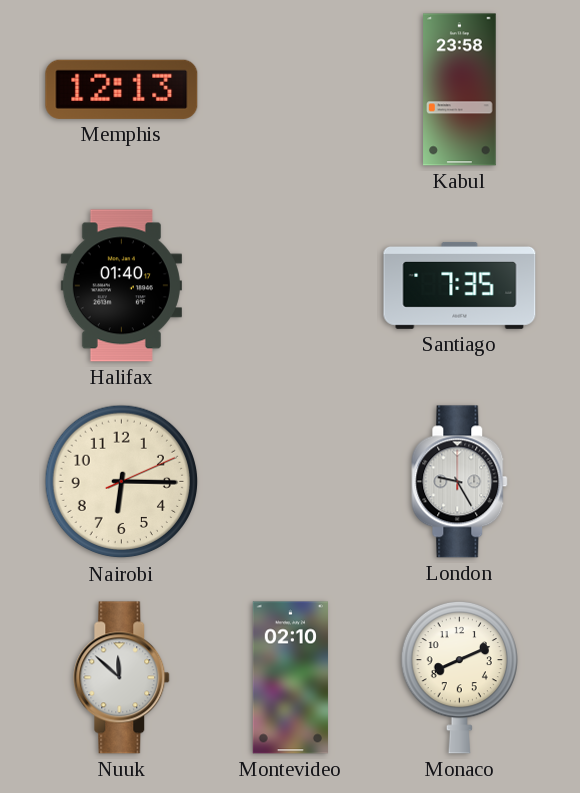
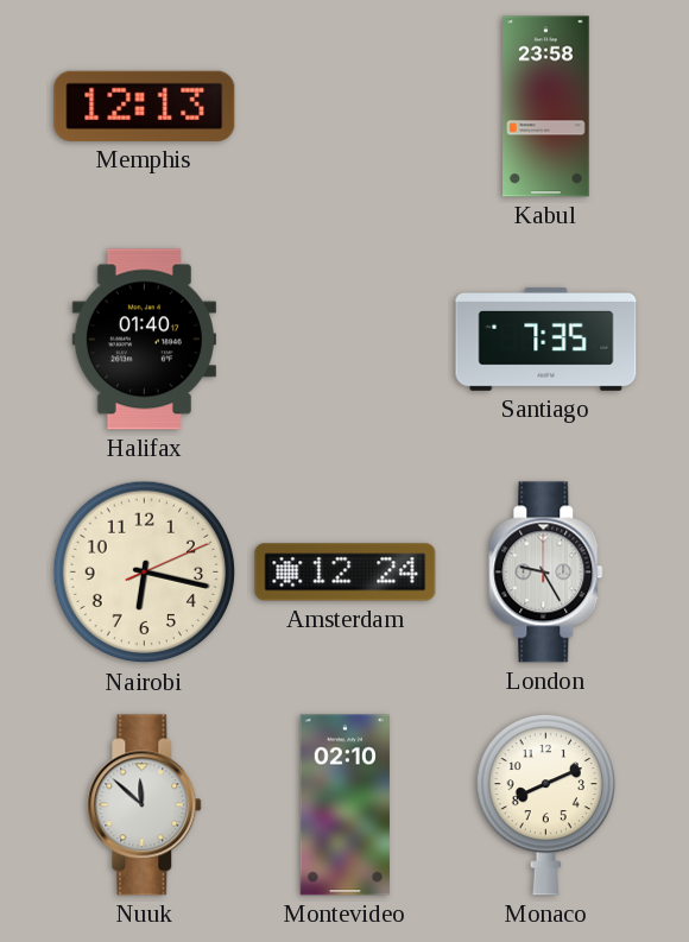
Nairobi: 6:15 -> 6:17 (145, 573)
Amsterdam: none -> 12:24 (346, 573)
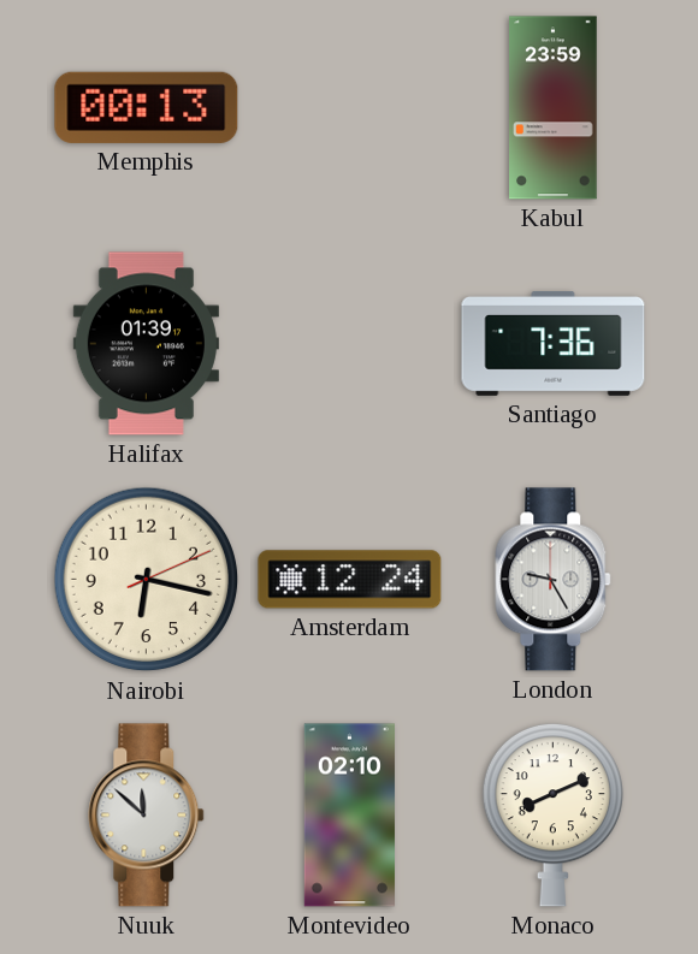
Memphis: 12:13 -> 00:13 (147, 107)
Kabul: 23:58 -> 23:59 (554, 108)
Halifax: 01:40 -> 01:39 (146, 344)
Santiago: 7:35 -> 7:36 (554, 344)
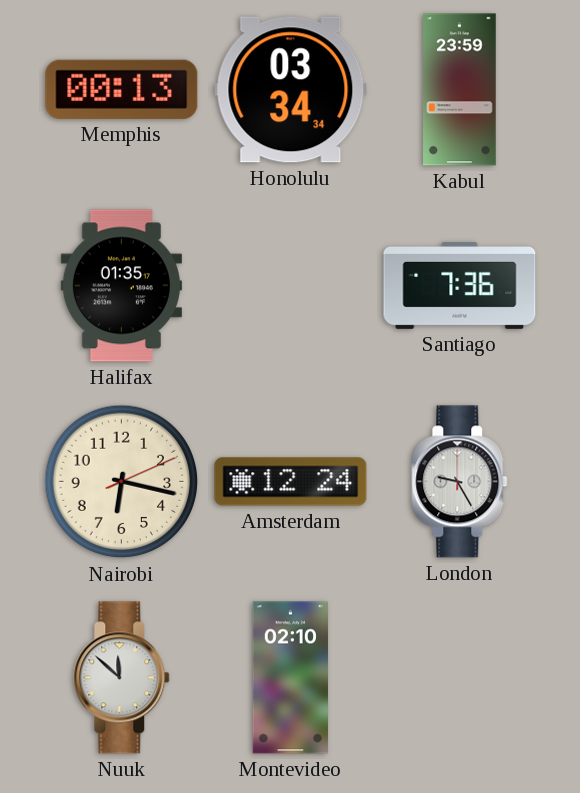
Honolulu: none -> 03:34 (291, 90)
Halifax: 01:39 -> 01:35 (121, 286)
Monaco: 8:11 -> none (552, 814)
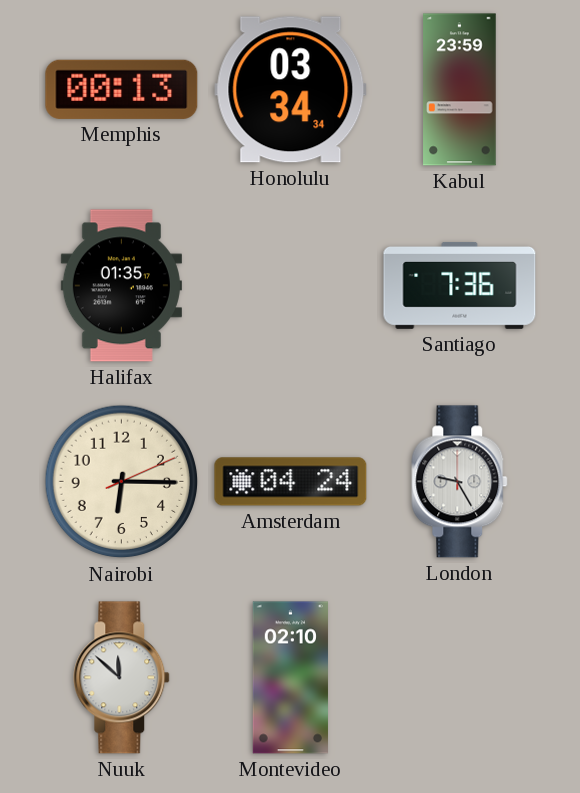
Nairobi: 6:17 -> 6:15 (122, 482)
Amsterdam: 12:24 -> 04:24 (291, 482)
